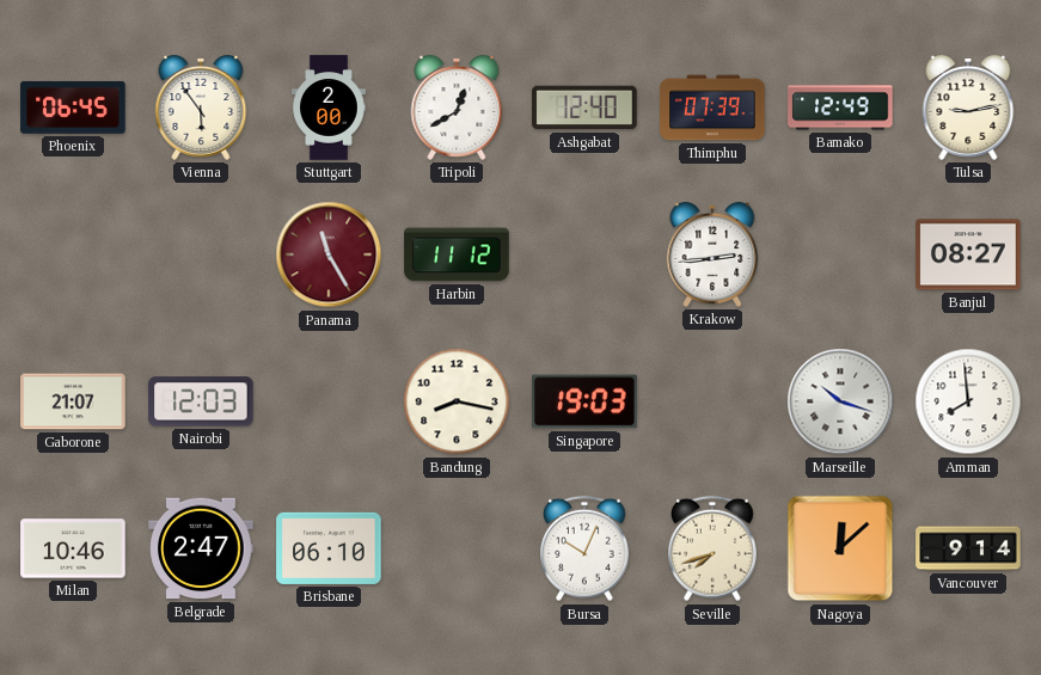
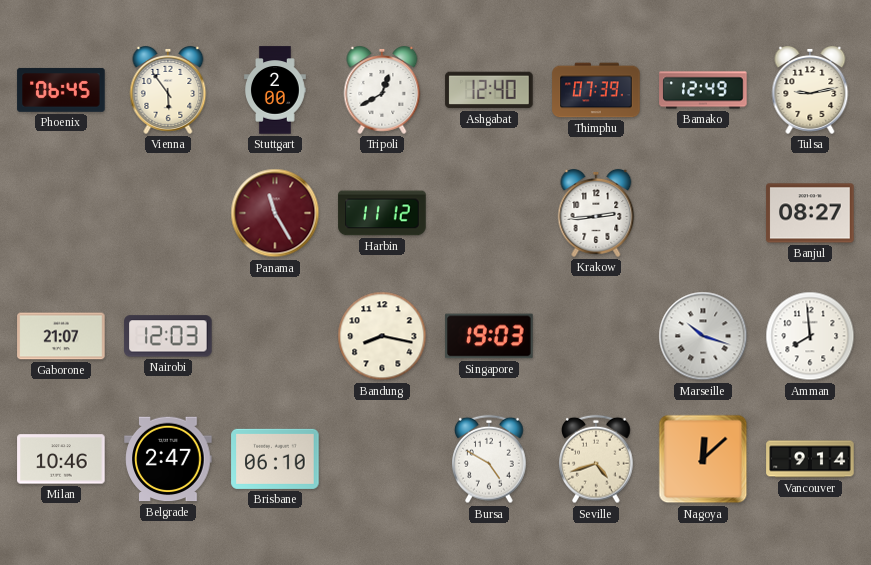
Bursa: 10:04 -> 4:50 (490, 459)
Seville: 7:42 -> 4:42 (597, 459)
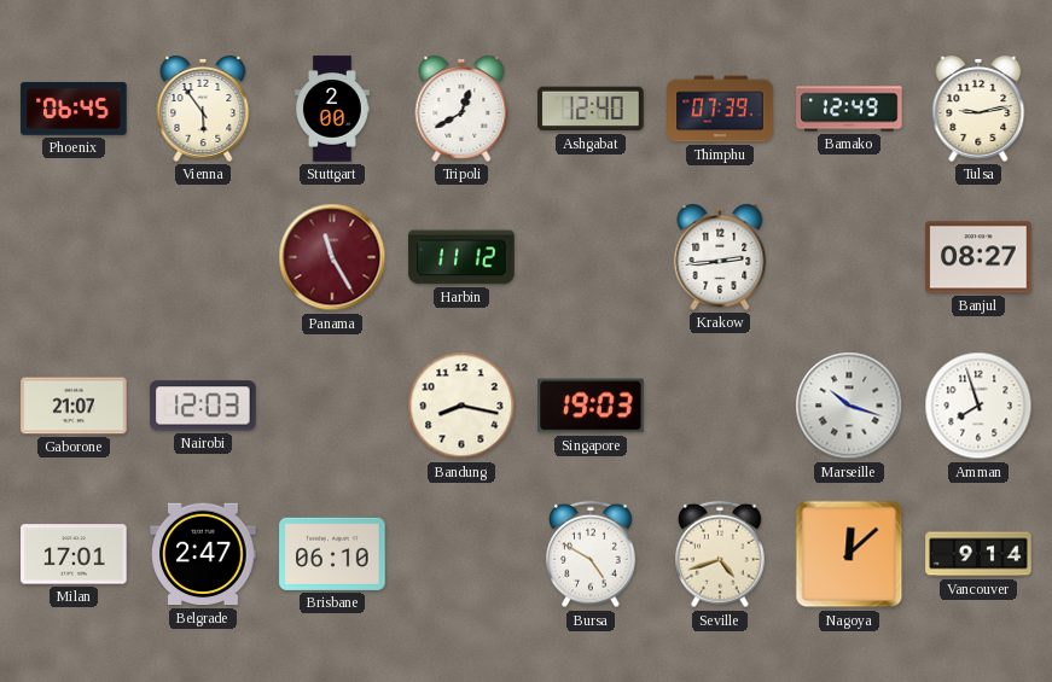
Amman: 7:59 -> 7:57 (978, 406)
Milan: 10:46 -> 17:01 (74, 554)
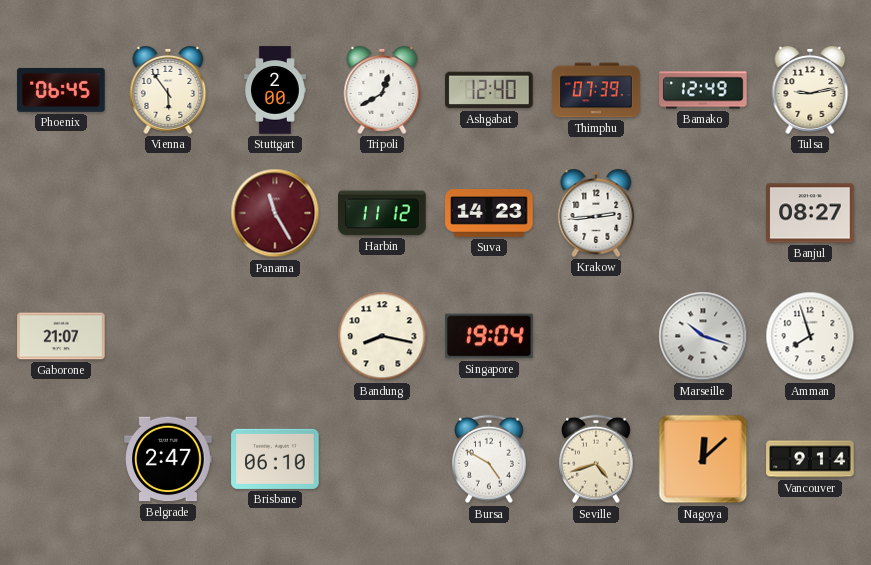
Suva: none -> 14:23 (489, 213)
Nairobi: 12:03 -> none (203, 406)
Singapore: 19:03 -> 19:04 (489, 336)
Milan: 17:01 -> none (74, 554)
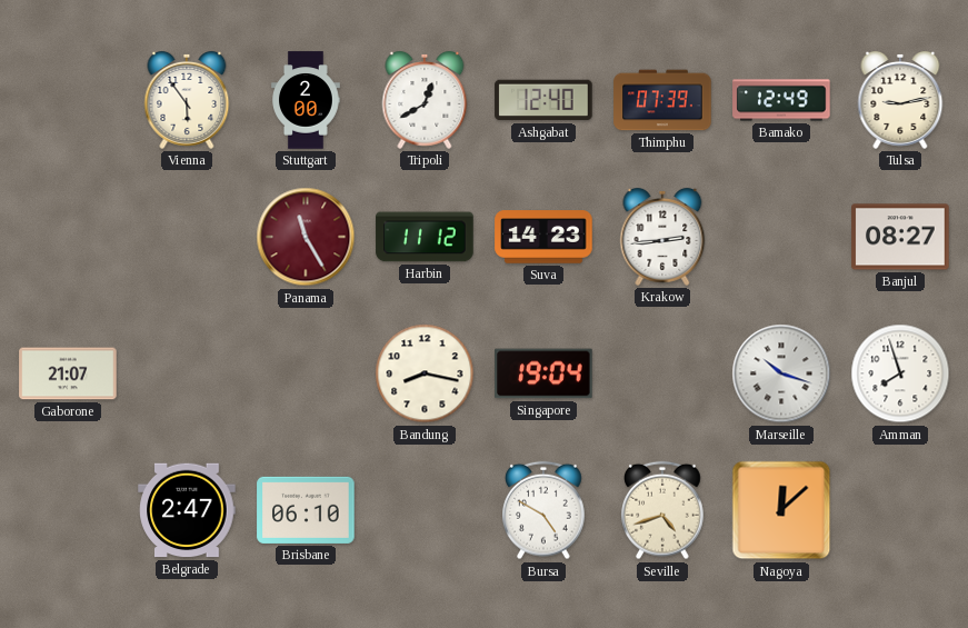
Phoenix: 06:45 -> none (61, 90)
Vancouver: 9:14 -> none (810, 459)
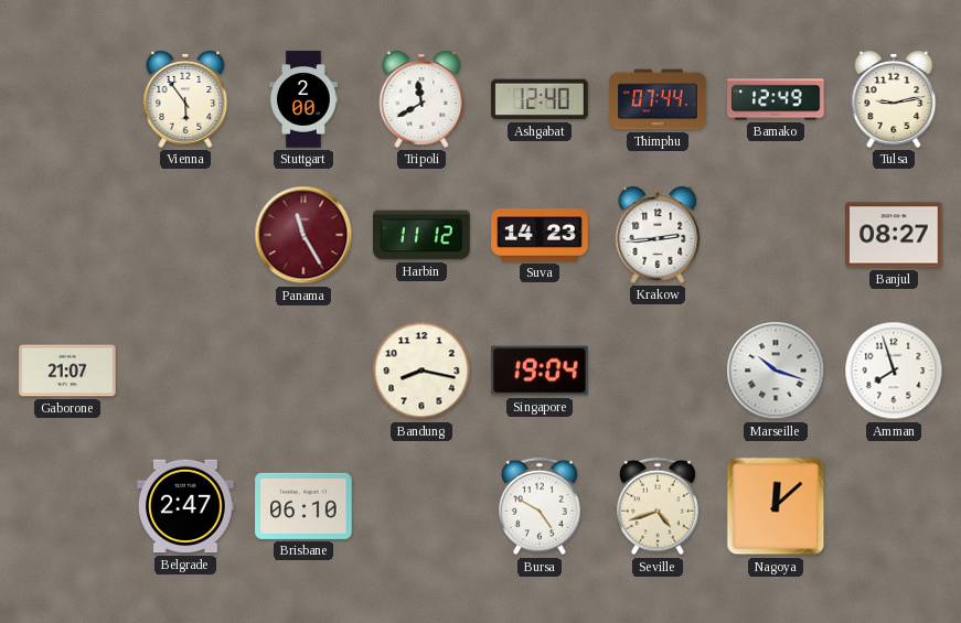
Tripoli: 12:40 -> 11:40 (421, 100)
Thimphu: 07:39 -> 07:44 (658, 99)
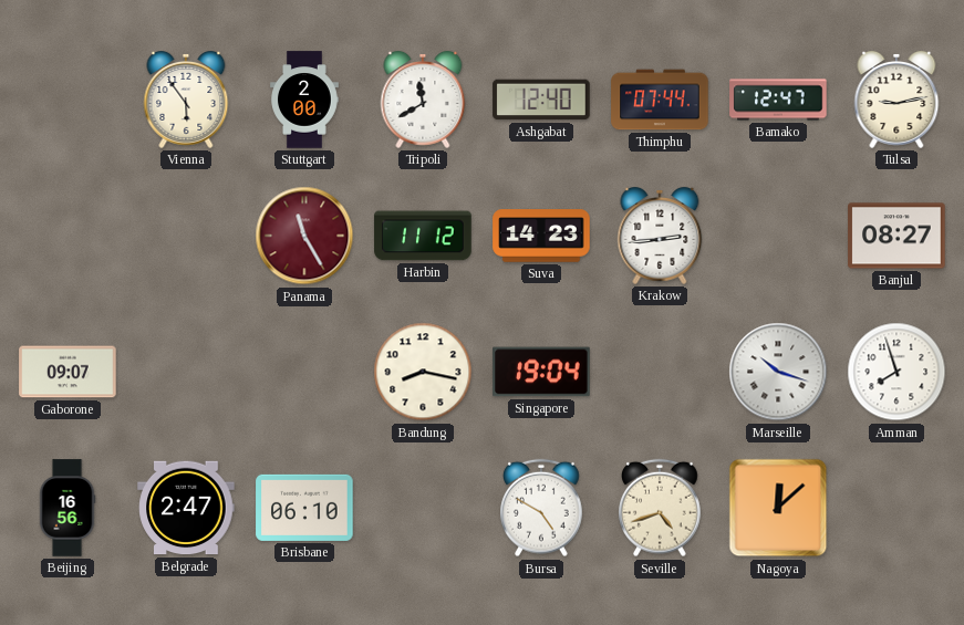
Bamako: 12:49 -> 12:47 (778, 100)
Gaborone: 21:07 -> 09:07 (68, 372)
Beijing: none -> 16:56 (68, 508)
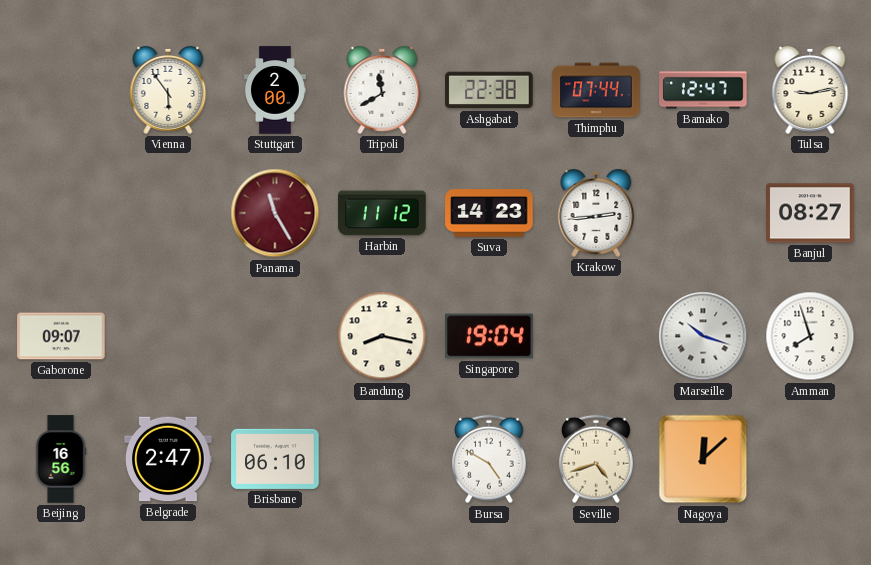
Ashgabat: 12:40 -> 22:38 (489, 90)
